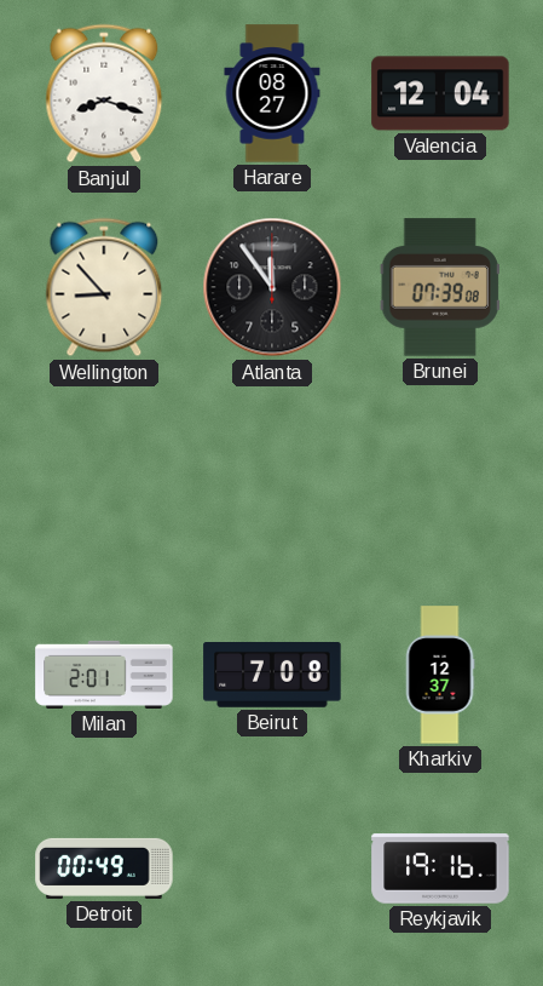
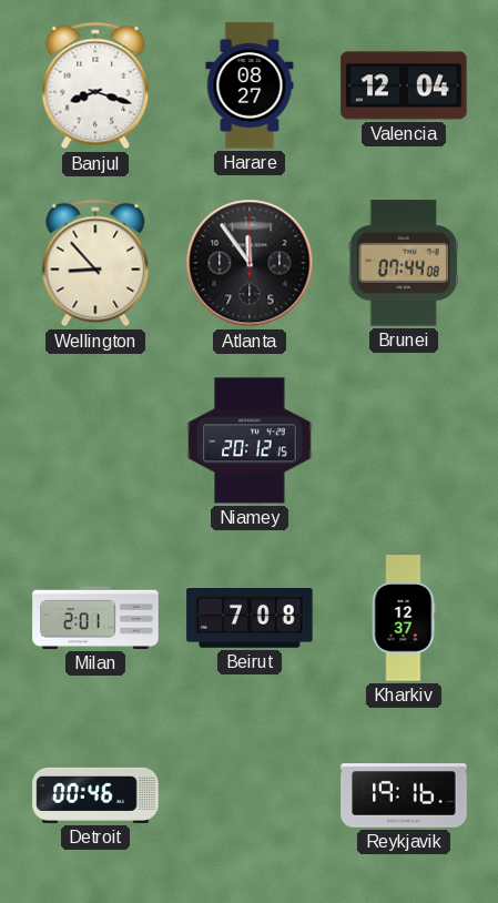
Brunei: 07:39 -> 07:44 (404, 263)
Niamey: none -> 20:12 (250, 440)
Detroit: 00:49 -> 00:46 (95, 795)
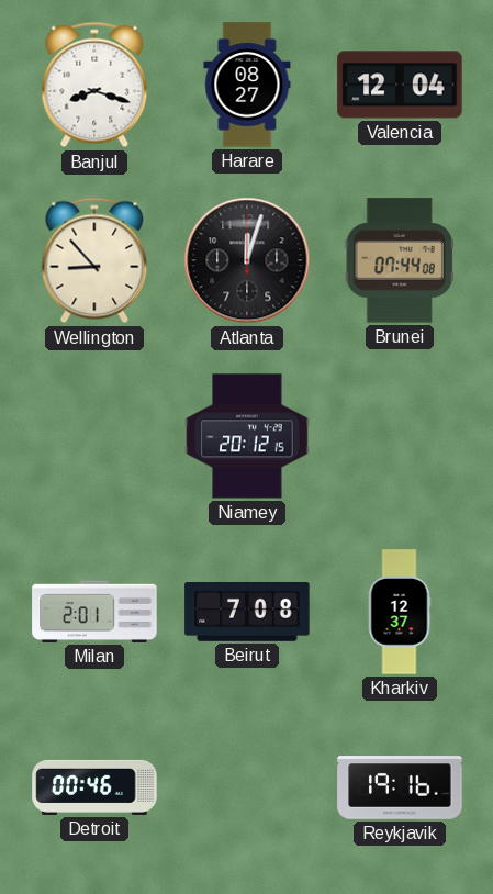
Atlanta: 11:54 -> 12:03 (247, 260)
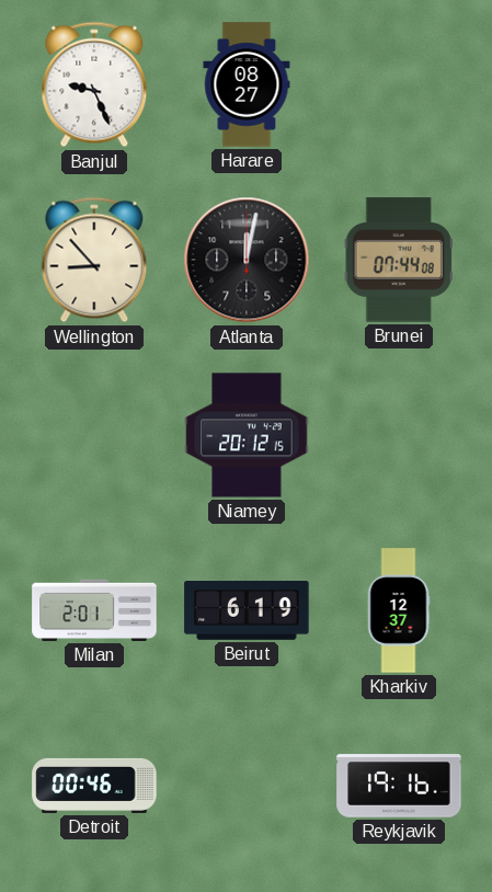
Banjul: 8:18 -> 9:26 (94, 84)
Valencia: 12:04 -> none (400, 85)
Atlanta: 12:03 -> 12:02 (247, 260)
Beirut: 7:08 -> 6:19 (247, 611)
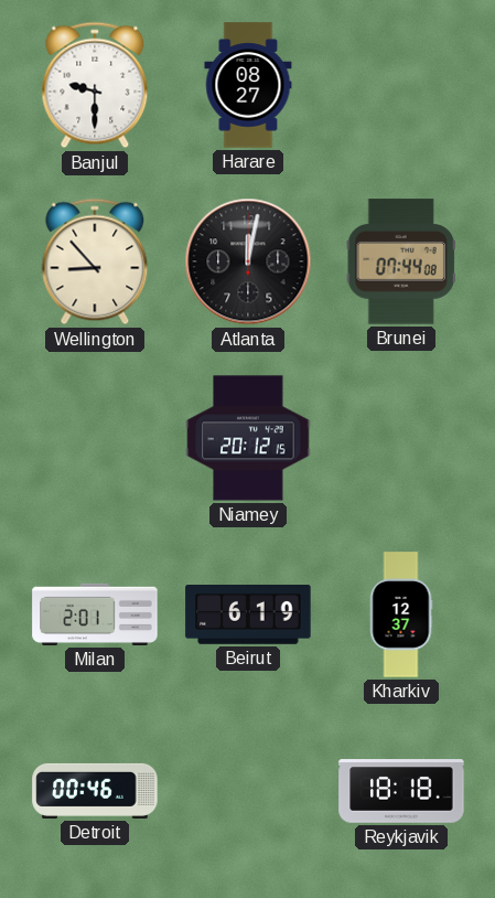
Banjul: 9:26 -> 9:30 (95, 85)
Reykjavik: 19:16 -> 18:18 (401, 791)
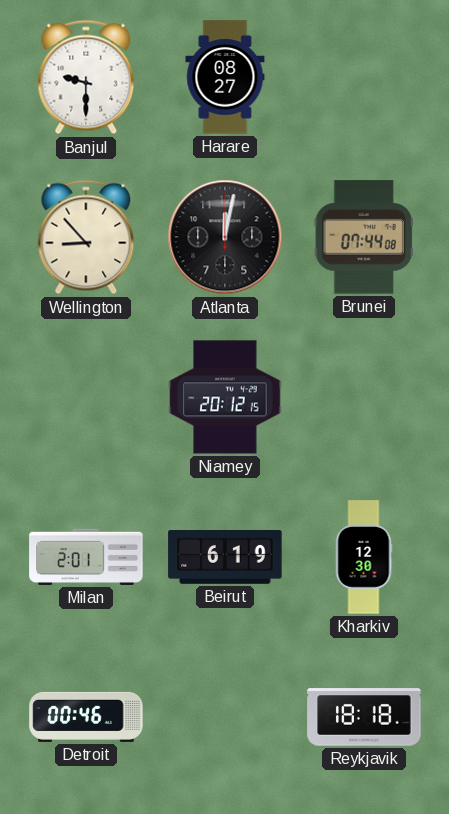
Kharkiv: 12:37 -> 12:30 (364, 557)
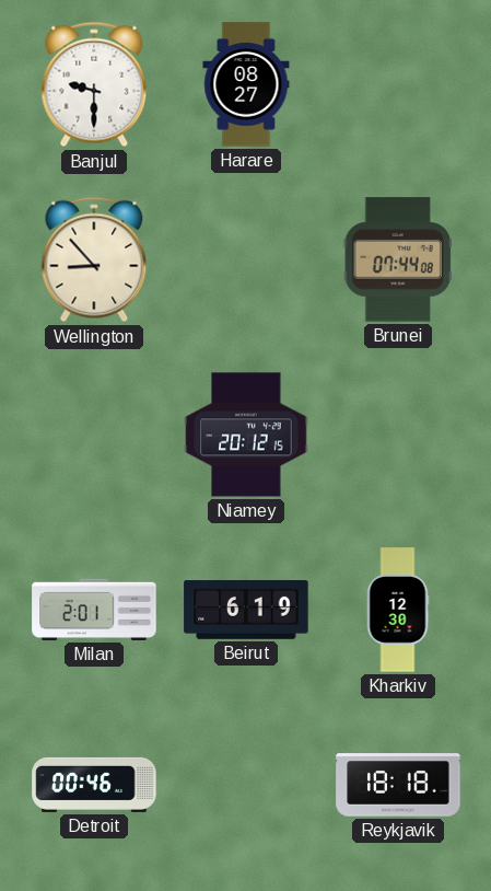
Atlanta: 12:02 -> none (225, 237)
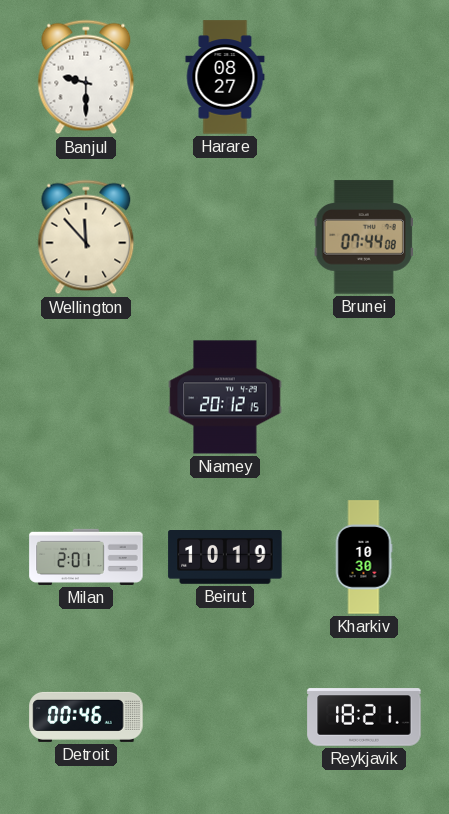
Wellington: 8:53 -> 11:53 (86, 237)
Beirut: 6:19 -> 10:19 (225, 558)
Kharkiv: 12:30 -> 10:30 (364, 557)
Reykjavik: 18:18 -> 18:21 (364, 717)
